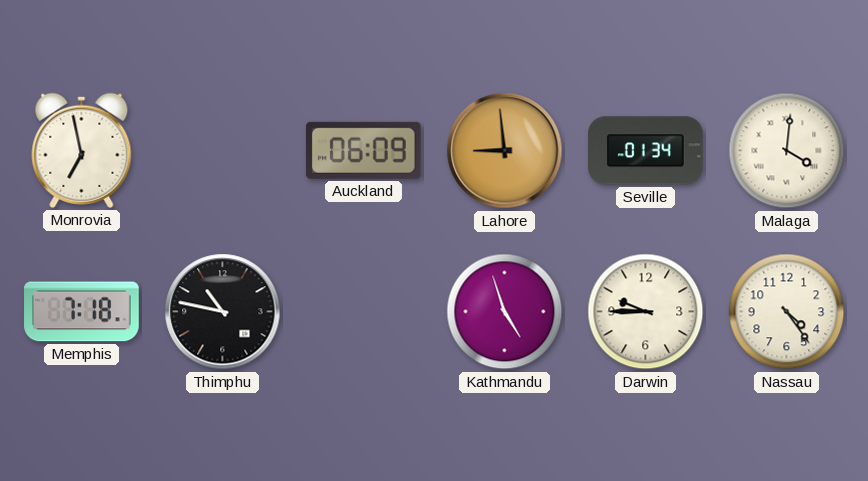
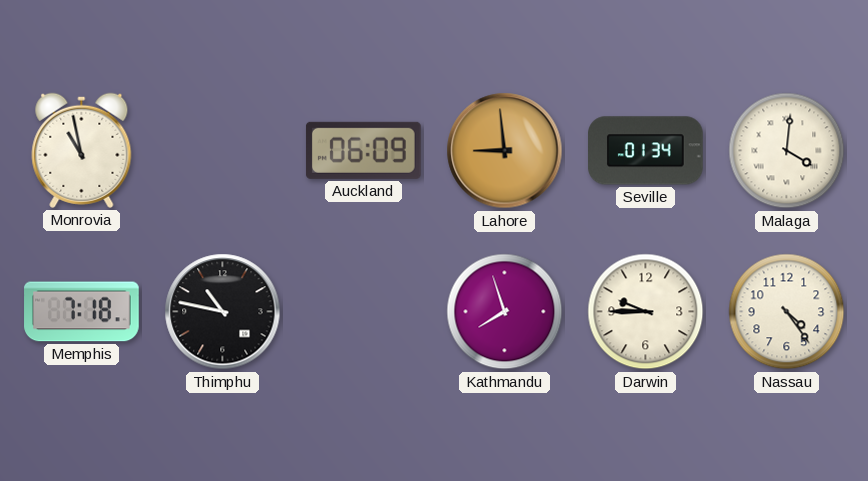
Monrovia: 6:58 -> 10:58 (82, 150)
Kathmandu: 4:57 -> 7:57 (505, 312)
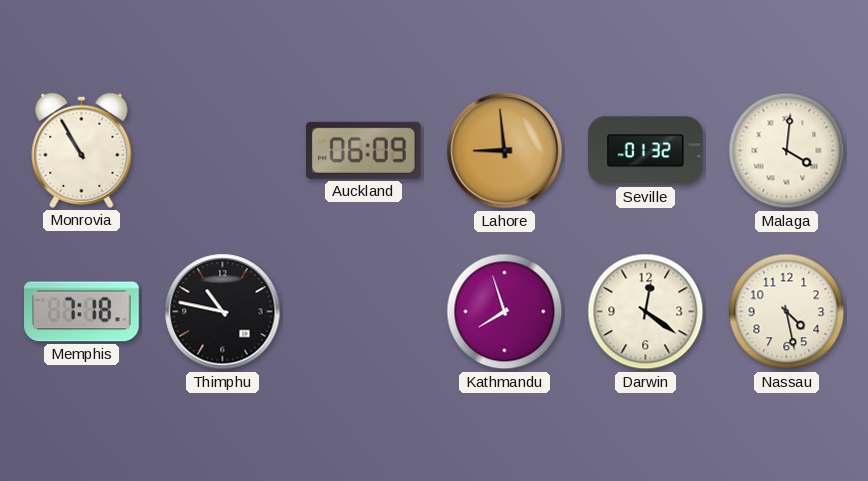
Monrovia: 10:58 -> 10:55 (82, 150)
Seville: 01:34 -> 01:32 (646, 151)
Darwin: 9:45 -> 12:21 (646, 312)
Nassau: 4:24 -> 4:28 (787, 312)
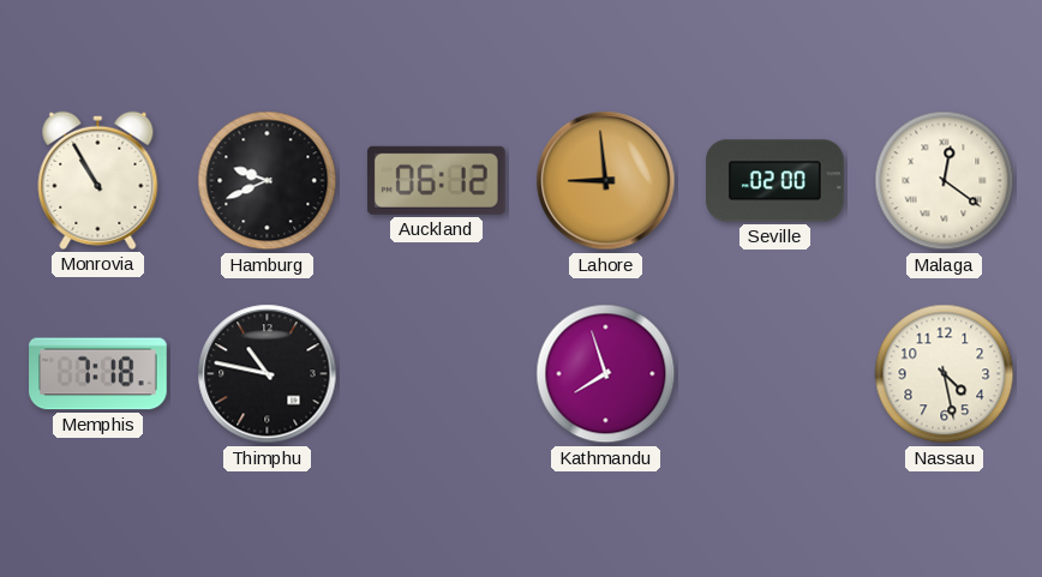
Hamburg: none -> 9:41 (268, 181)
Auckland: 06:09 -> 06:12 (436, 180)
Seville: 01:32 -> 02:00 (775, 181)
Malaga: 4:01 -> 12:21 (945, 181)
Darwin: 12:21 -> none (646, 312)
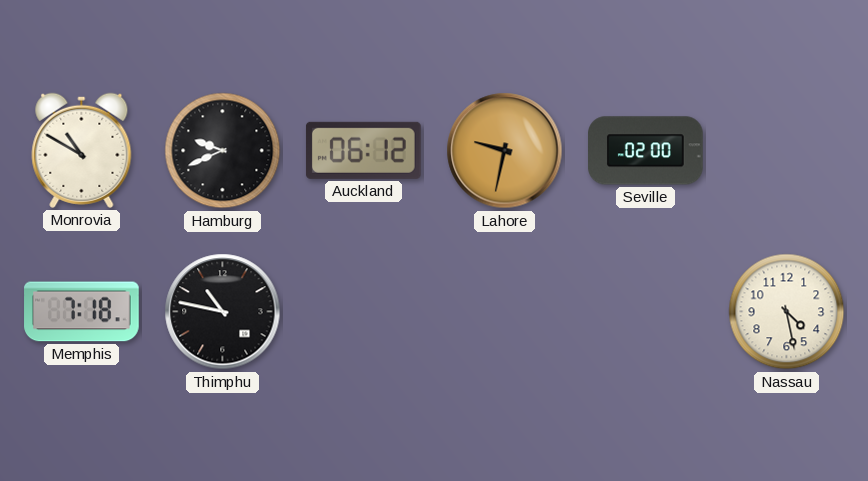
Monrovia: 10:55 -> 10:50 (82, 150)
Lahore: 8:59 -> 9:32 (505, 151)
Malaga: 12:21 -> none (945, 181)
Kathmandu: 7:57 -> none (606, 374)
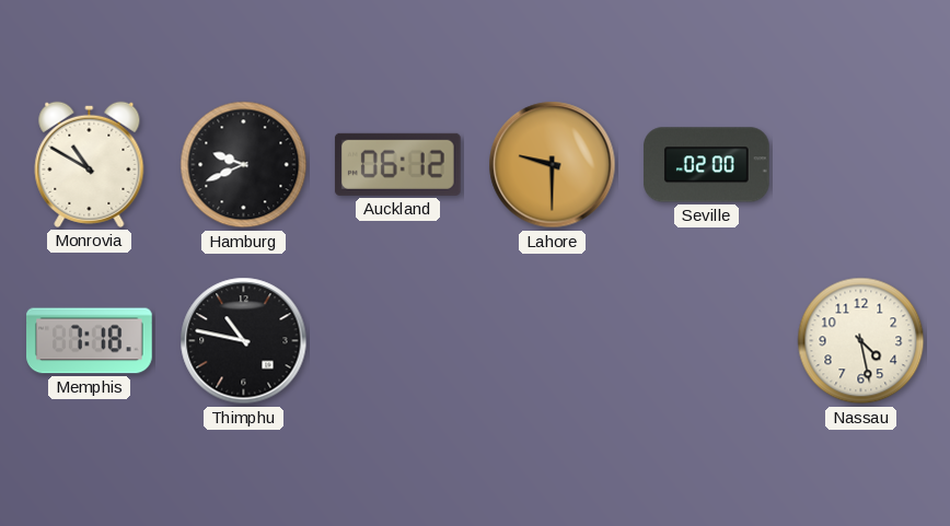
Lahore: 9:32 -> 9:30 (553, 165)
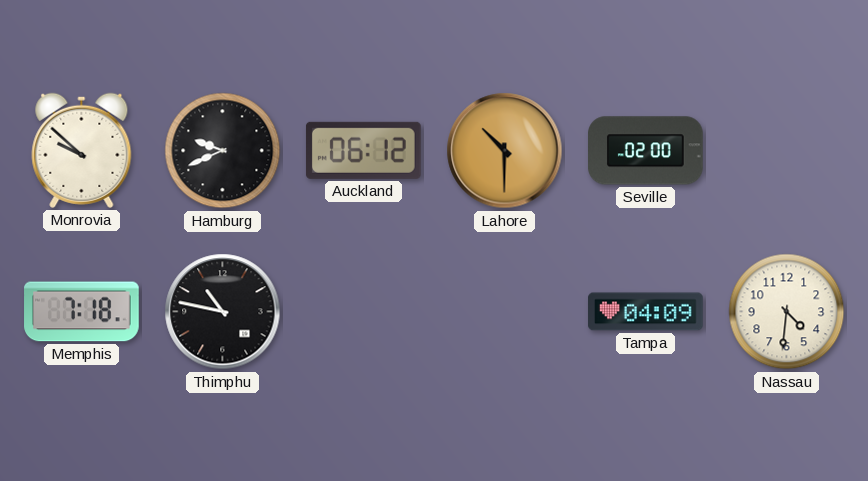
Monrovia: 10:50 -> 9:52 (82, 150)
Lahore: 9:30 -> 10:30 (505, 151)
Tampa: none -> 04:09 (646, 312)
Nassau: 4:28 -> 4:31 (787, 312)
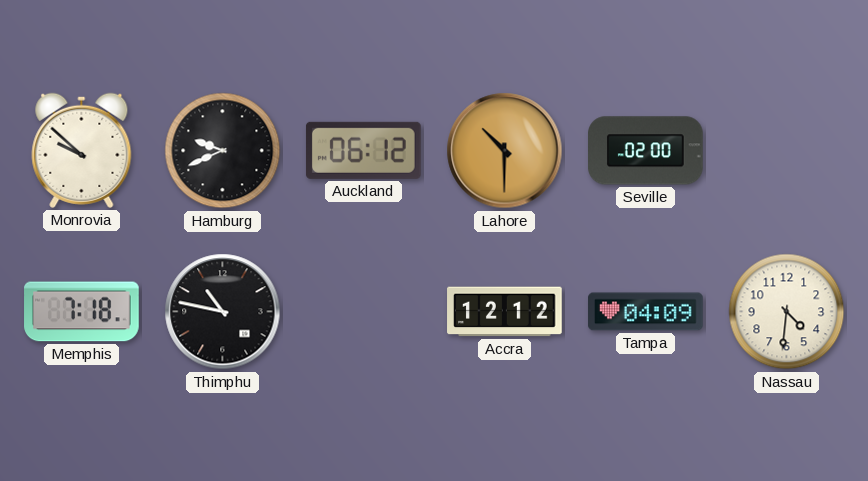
Accra: none -> 12:12 (505, 312)
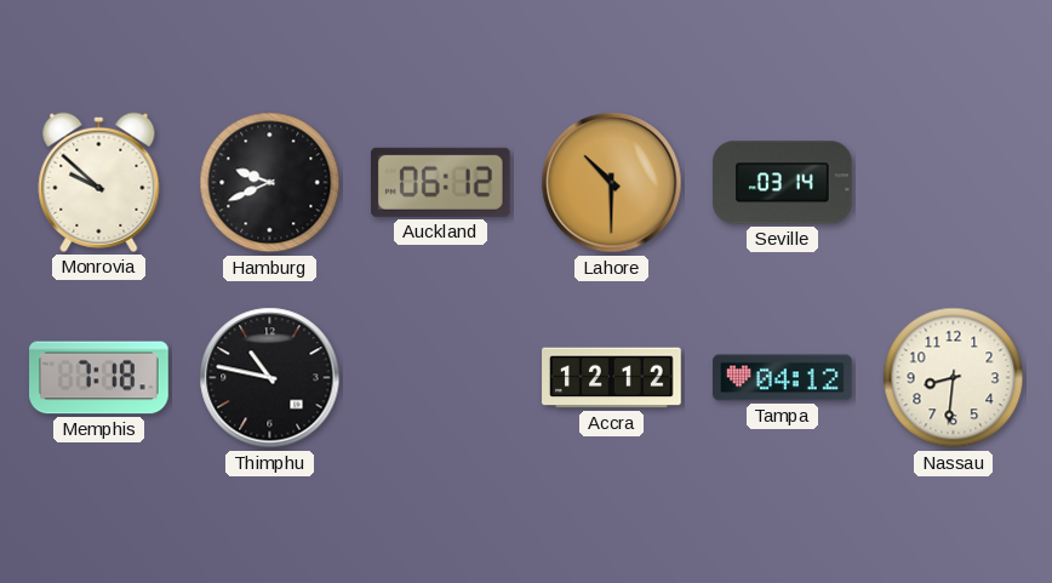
Seville: 02:00 -> 03:14 (783, 183)
Tampa: 04:09 -> 04:12 (783, 378)
Nassau: 4:31 -> 8:31 (954, 378)
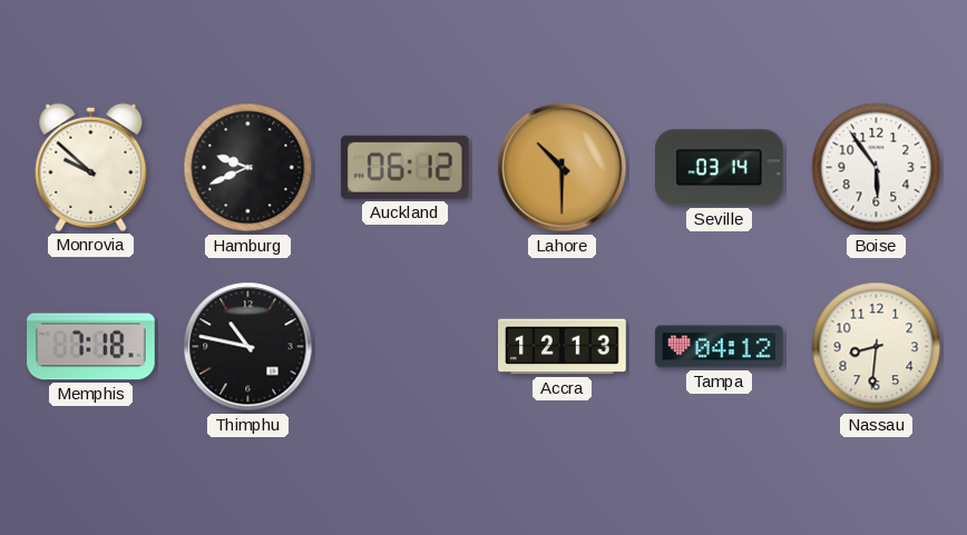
Boise: none -> 5:54 (877, 168)
Accra: 12:12 -> 12:13 (563, 347)
